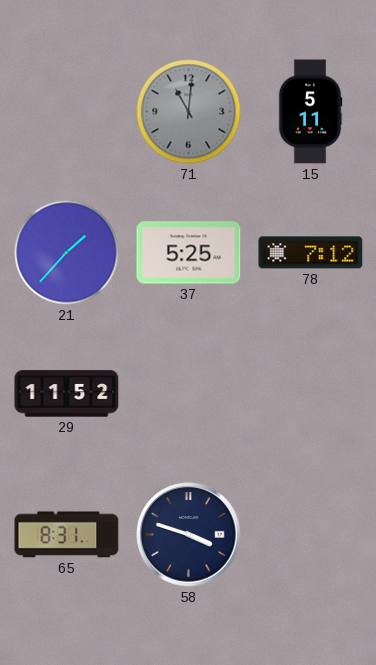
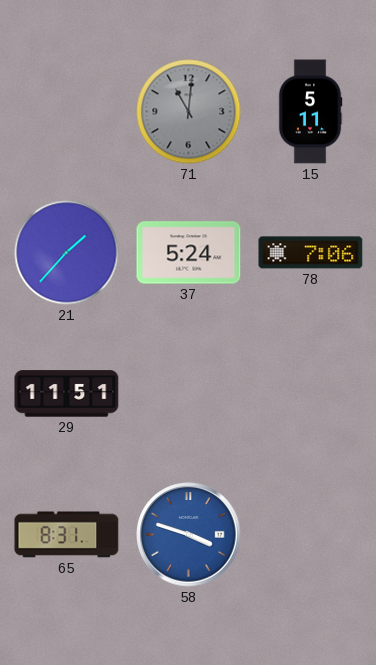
37: 5:25 -> 5:24 (189, 253)
78: 7:12 -> 7:06 (311, 253)
29: 11:52 -> 11:51 (67, 394)
58 dial: navy -> blue (189, 535)
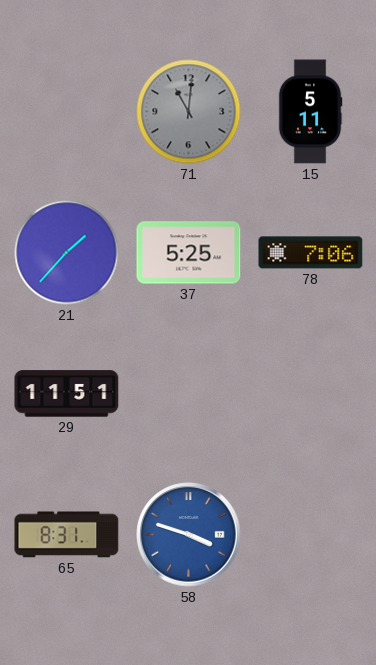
37: 5:24 -> 5:25 (189, 253)
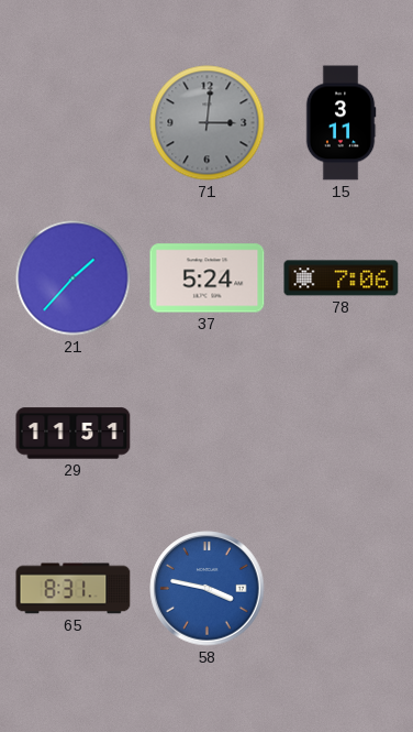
71: 11:01 -> 3:01 (208, 123)
15: 5:11 -> 3:11 (341, 123)
37: 5:25 -> 5:24 (208, 278)
58: 3:48 -> 3:47 (208, 589)
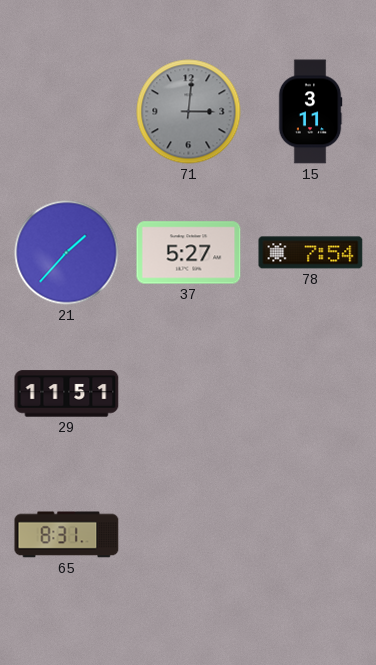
37: 5:24 -> 5:27 (189, 253)
78: 7:06 -> 7:54 (311, 253)
58: 3:47 -> none (208, 589)
